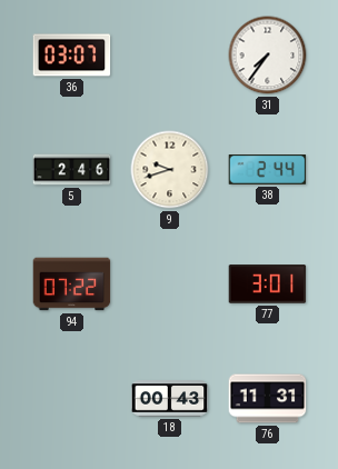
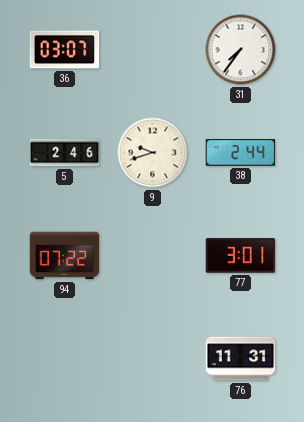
18: 00:43 -> none (170, 399)
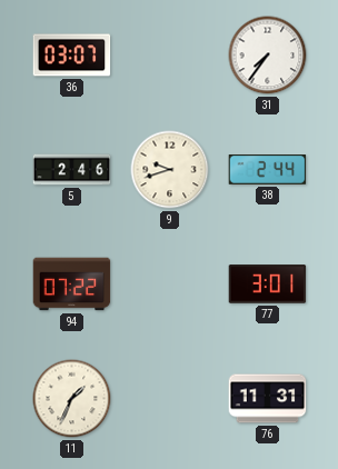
11: none -> 1:34 (72, 399)
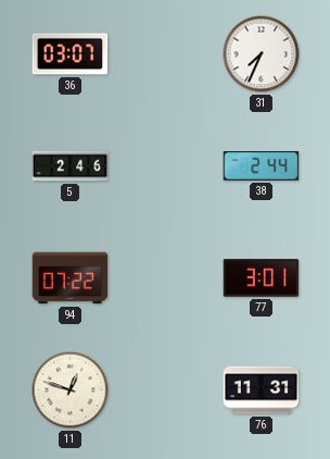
31: 7:36 -> 7:34 (262, 54)
9: 9:42 -> none (170, 170)
11: 1:34 -> 12:48 (71, 390)
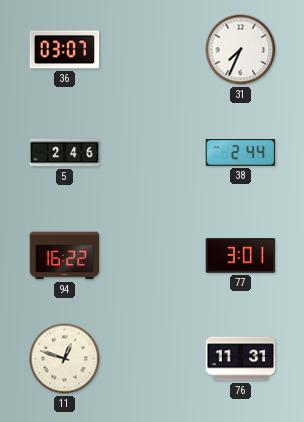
94: 07:22 -> 16:22 (65, 256)
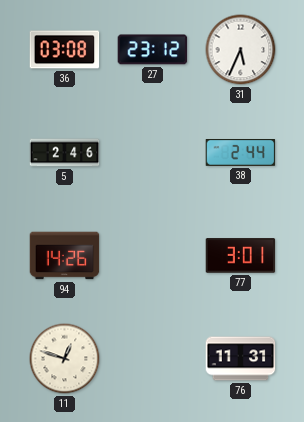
36: 03:07 -> 03:08 (65, 50)
27: none -> 23:12 (153, 50)
31: 7:34 -> 5:34 (241, 50)
94: 16:22 -> 14:26 (65, 256)
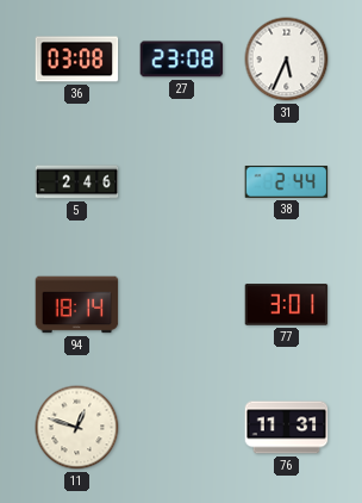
27: 23:12 -> 23:08 (182, 60)
94: 14:26 -> 18:14 (77, 305)
